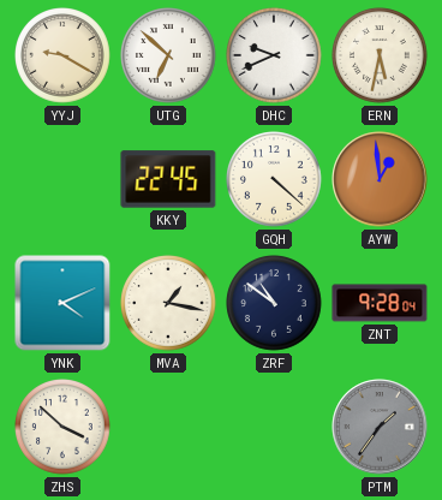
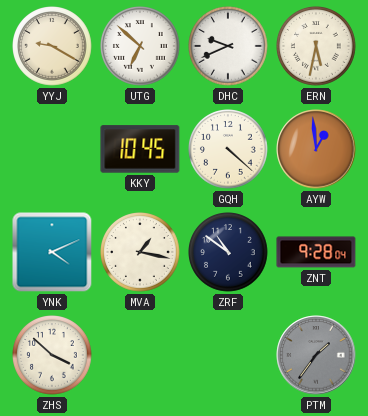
KKY: 22:45 -> 10:45 (140, 149)
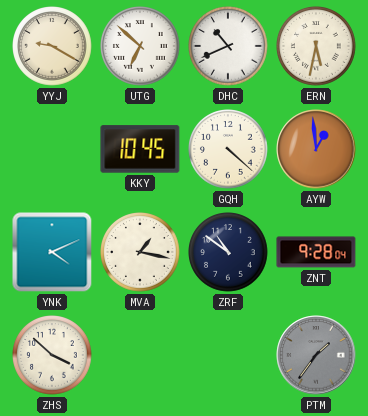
DHC: 9:41 -> 10:41 (229, 47)
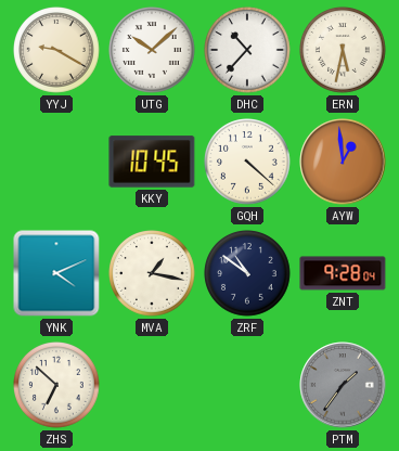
UTG: 6:52 -> 10:08 (153, 51)
DHC: 10:41 -> 10:37 (248, 51)
ZHS: 3:52 -> 6:52 (57, 386)
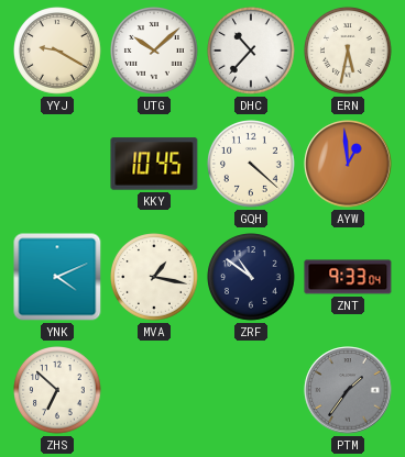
ZNT: 9:28 -> 9:33 (348, 277)
